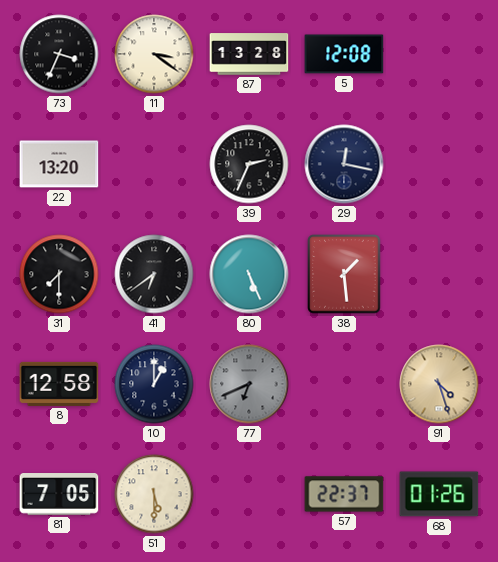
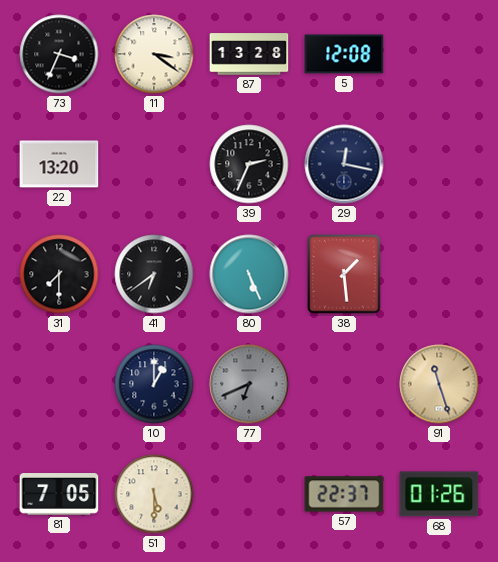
8: 12:58 -> none (59, 384)
91: 4:27 -> 11:27 (439, 384)
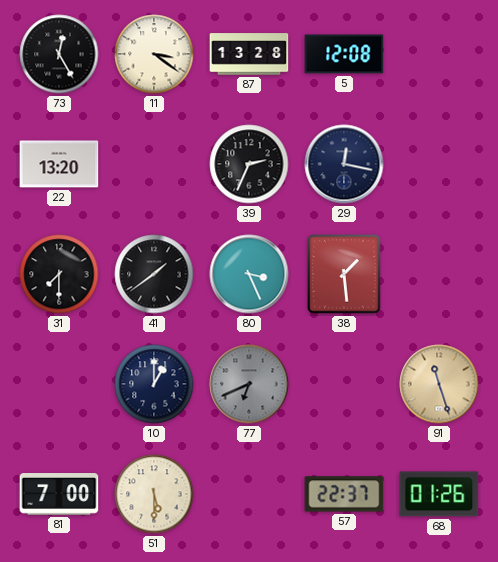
73: 3:34 -> 12:25 (59, 54)
41: 6:39 -> 1:39 (154, 274)
80: 5:26 -> 3:26 (249, 274)
81: 7:05 -> 7:00 (59, 495)
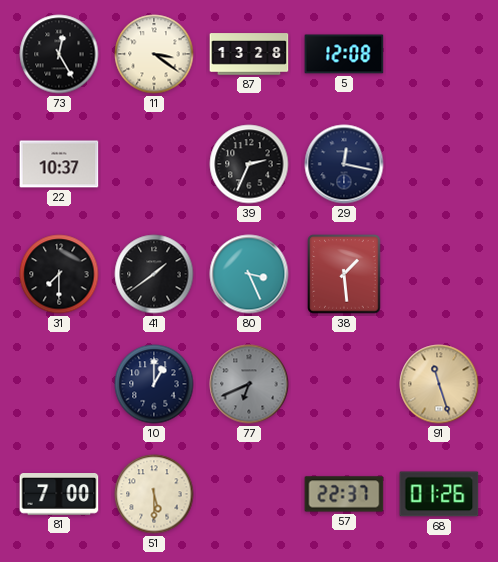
22: 13:20 -> 10:37 (59, 164)
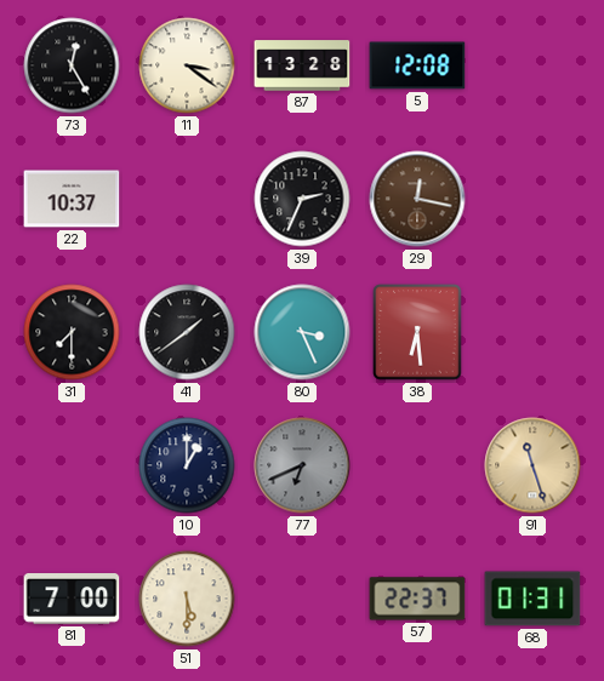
29 dial: navy -> brown (417, 199)
38: 1:29 -> 6:29 (417, 332)
68: 01:26 -> 01:31 (532, 599)
